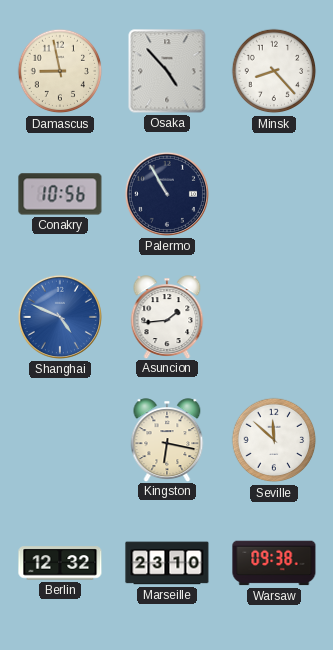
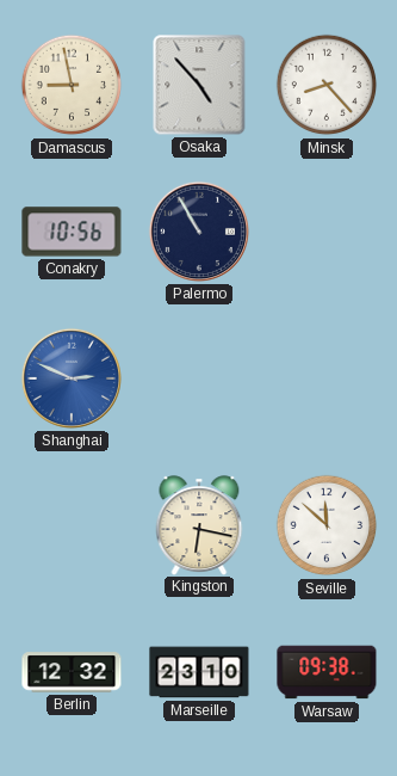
Shanghai: 4:49 -> 2:49 (72, 378)
Asuncion: 1:44 -> none (167, 317)
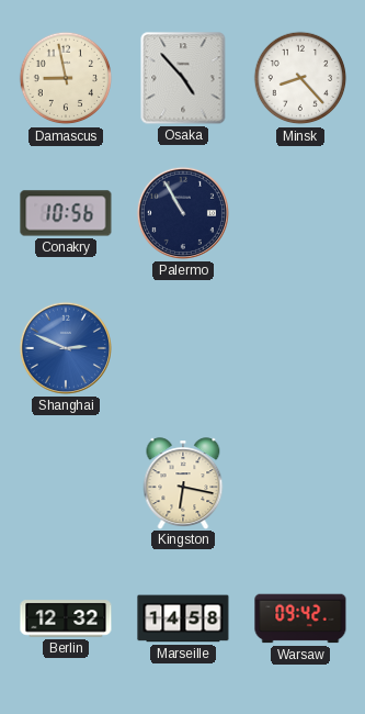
Seville: 11:52 -> none (327, 525)
Marseille: 23:10 -> 14:58 (183, 618)
Warsaw: 09:38 -> 09:42 (300, 618)
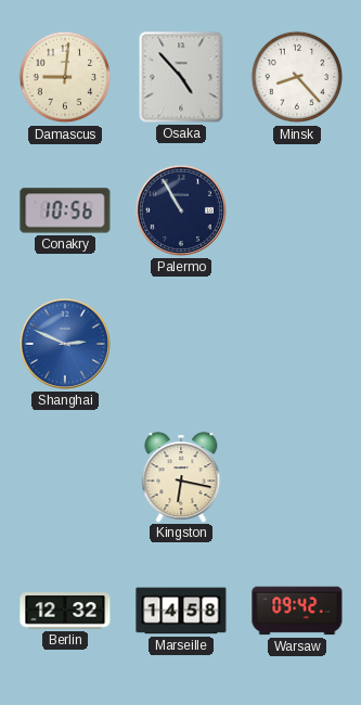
Damascus: 8:58 -> 9:01 (65, 77)
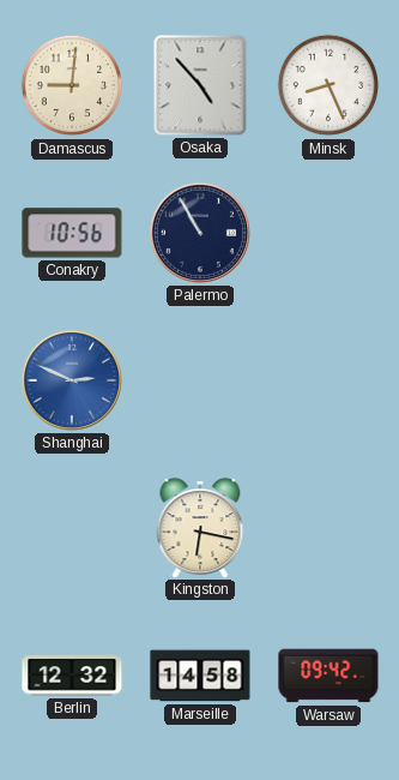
Minsk: 8:23 -> 8:26 (328, 85)
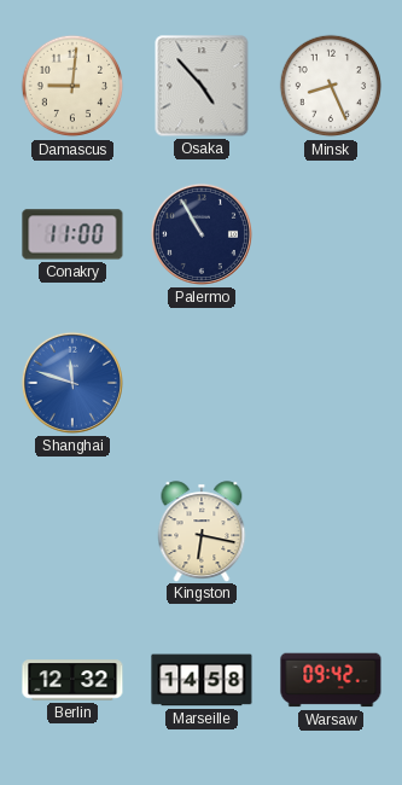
Conakry: 10:56 -> 11:00 (72, 234)
Shanghai: 2:49 -> 11:48 (72, 383)
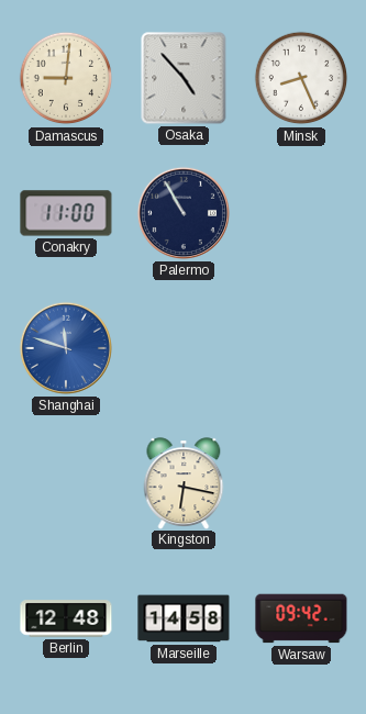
Berlin: 12:32 -> 12:48 (66, 618)
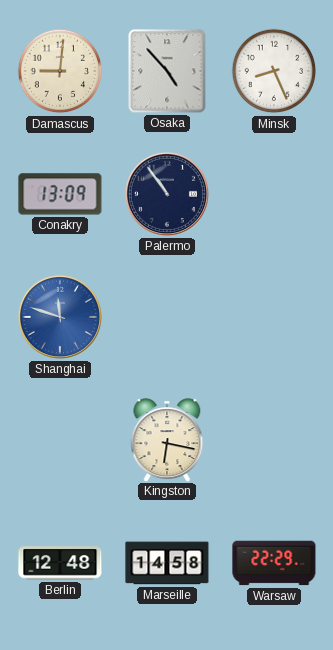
Conakry: 11:00 -> 13:09 (60, 194)
Palermo: 10:55 -> 10:54 (167, 194)
Warsaw: 09:42 -> 22:29 (274, 563)
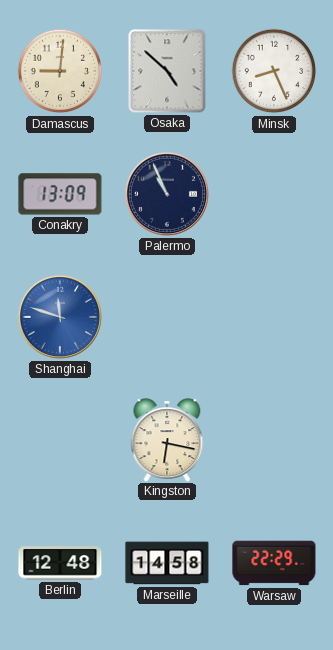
Osaka: 4:53 -> 4:52 (167, 71)
Palermo: 10:54 -> 10:56 (167, 194)
